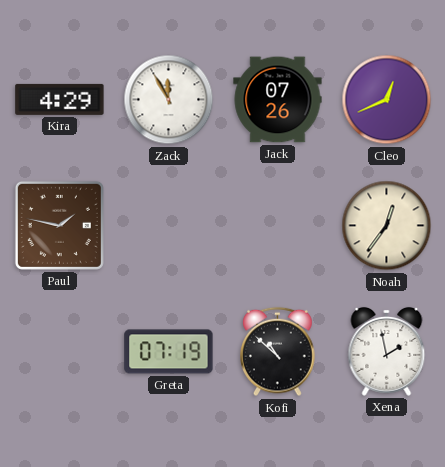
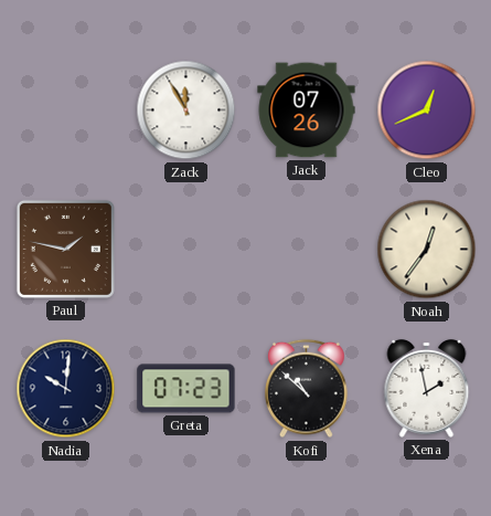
Kira: 4:29 -> none (60, 99)
Nadia: none -> 10:01 (66, 389)
Greta: 07:19 -> 07:23 (186, 389)
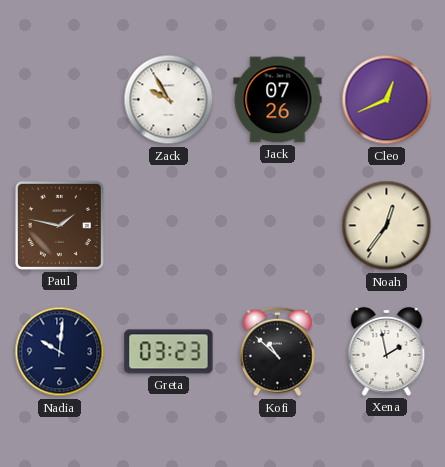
Zack: 11:55 -> 9:55 (169, 100)
Greta: 07:23 -> 03:23 (169, 352)
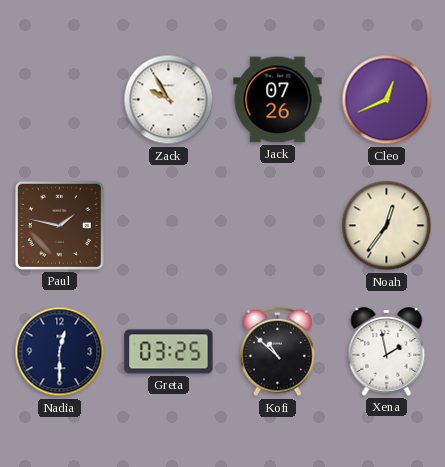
Nadia: 10:01 -> 12:30 (60, 352)
Greta: 03:23 -> 03:25 (169, 352)
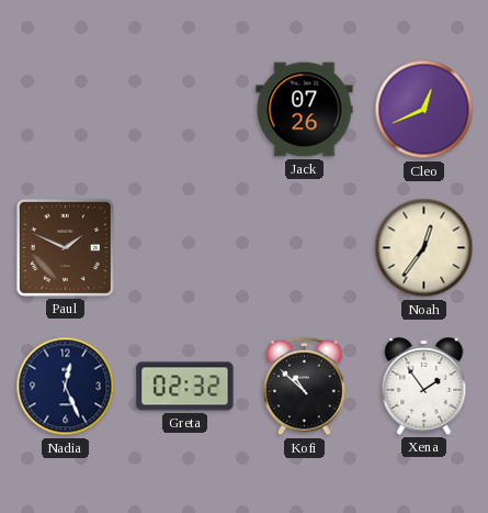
Zack: 9:55 -> none (169, 100)
Paul: 1:47 -> 1:49 (65, 247)
Nadia: 12:30 -> 12:26 (66, 387)
Greta: 03:25 -> 02:32 (185, 387)
Xena: 1:58 -> 1:54 (424, 386)
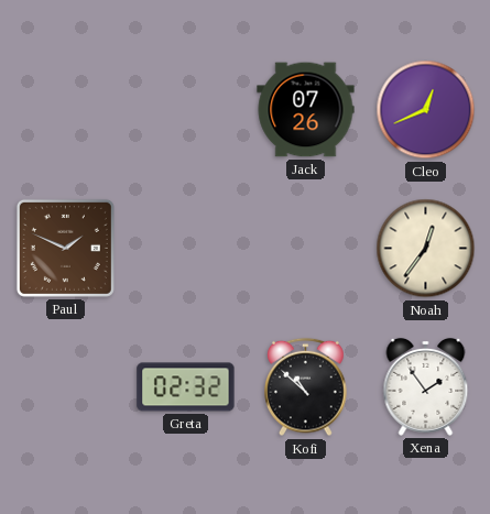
Nadia: 12:26 -> none (66, 387)
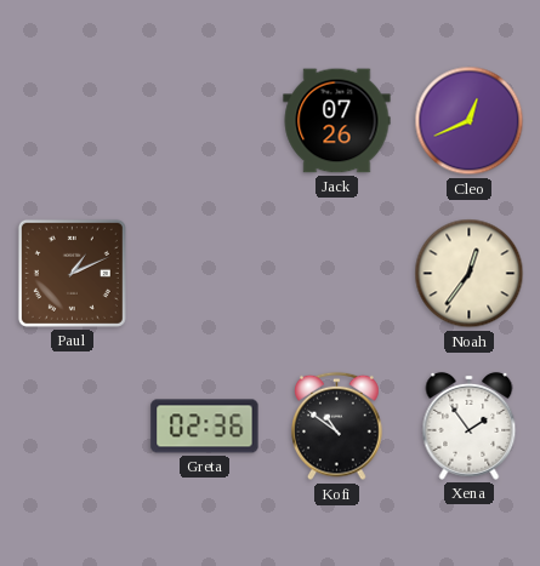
Paul: 1:49 -> 1:11 (72, 273)
Greta: 02:32 -> 02:36 (205, 427)
Kofi: 10:52 -> 10:51 (337, 427)
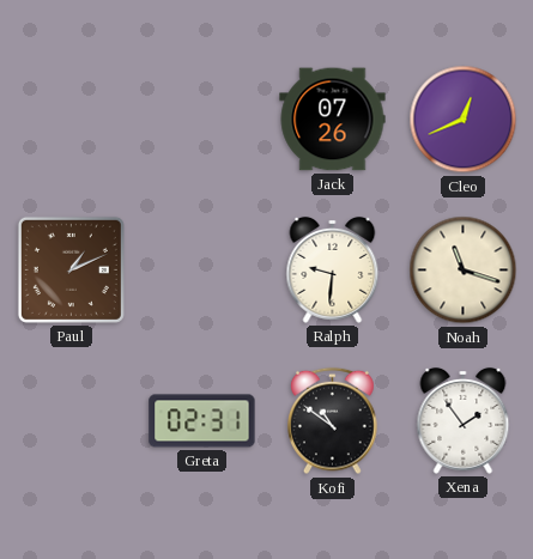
Ralph: none -> 9:31 (333, 269)
Noah: 12:36 -> 11:18 (464, 271)
Greta: 02:36 -> 02:31 (202, 421)
